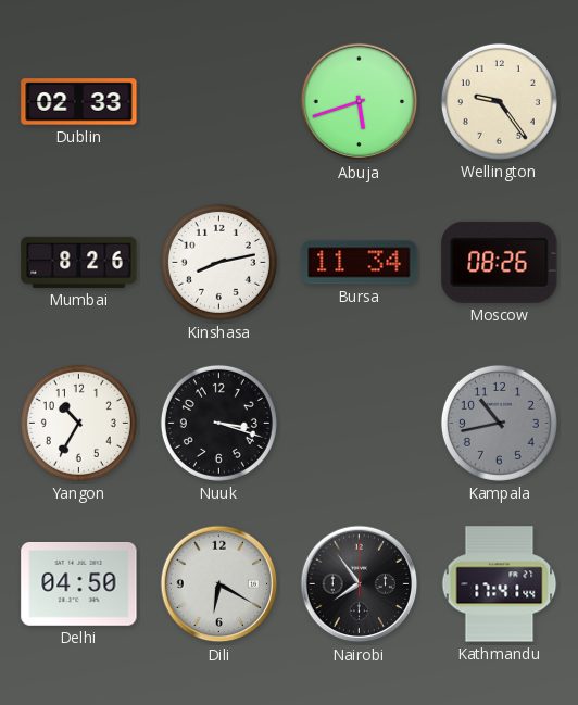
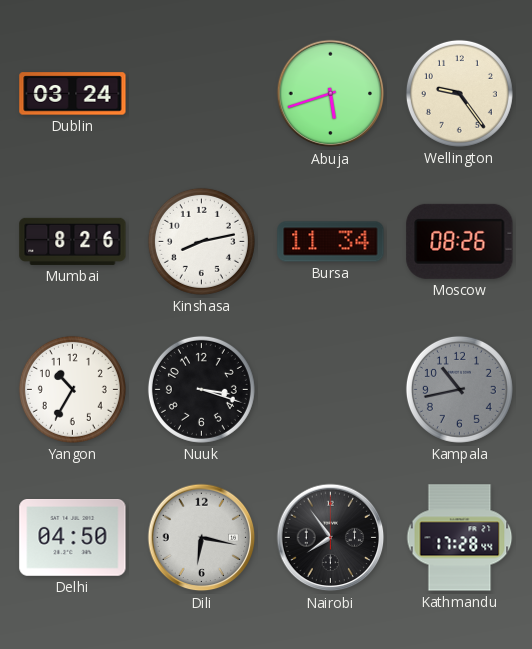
Dublin: 02:33 -> 03:24 (73, 94)
Dili: 6:20 -> 6:17 (202, 538)
Kathmandu: 17:41 -> 17:28 (460, 538)
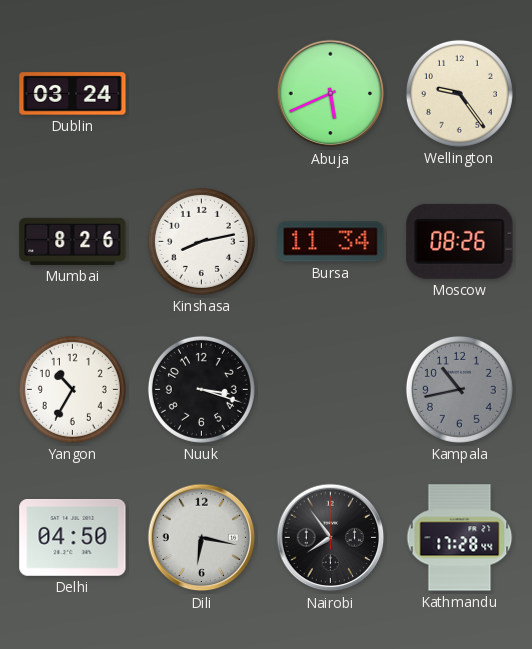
Abuja: 5:42 -> 5:41 (331, 94)
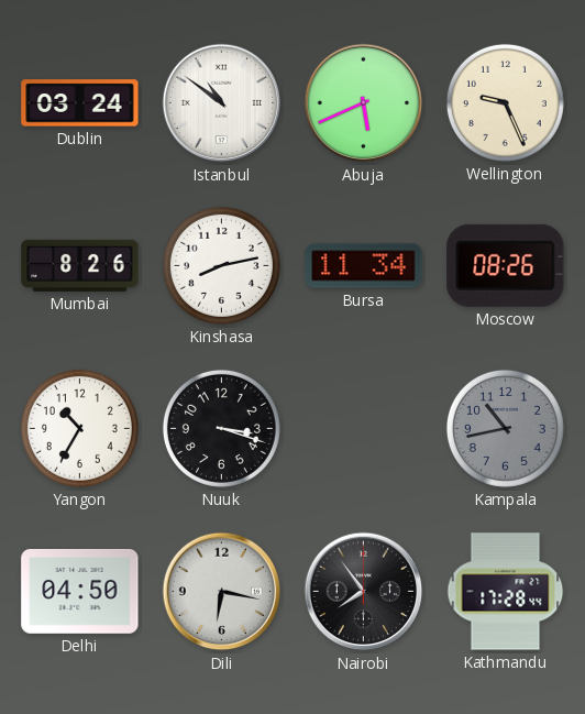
Istanbul: none -> 10:51 (222, 103)
Wellington: 9:24 -> 9:26 (505, 102)
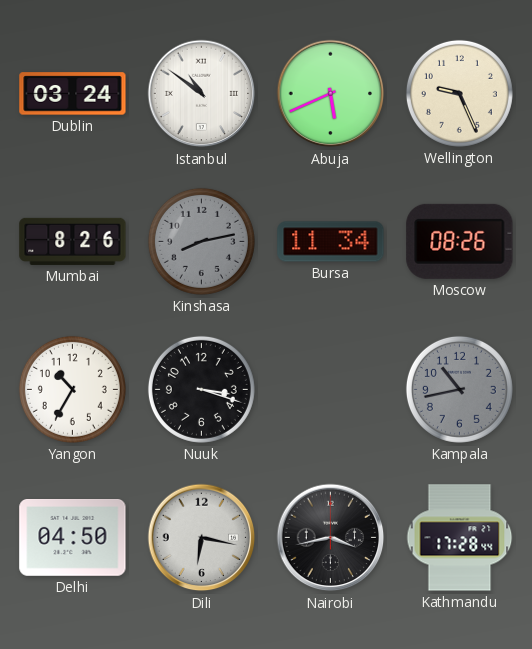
Kinshasa dial: white -> grey (201, 241)
Nairobi: 7:54 -> 3:43 (331, 538)
